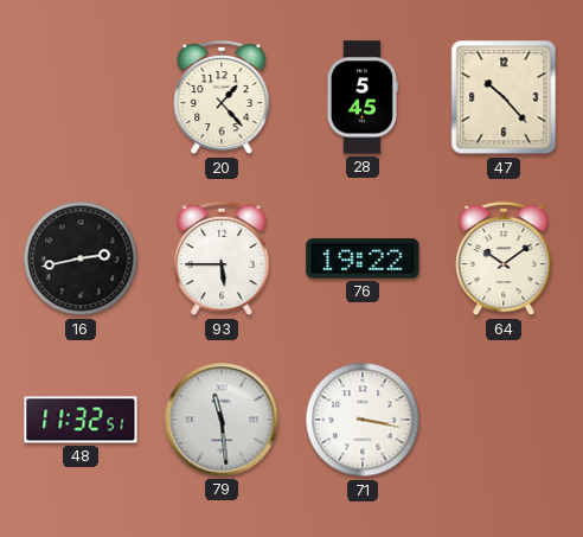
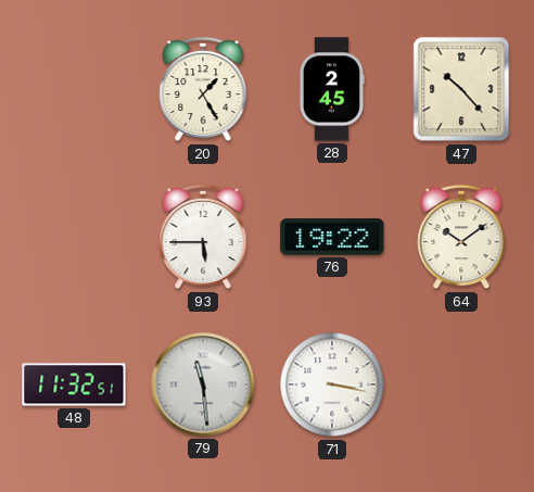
20: 1:23 -> 1:25 (203, 89)
28: 5:45 -> 2:45 (331, 89)
16: 2:43 -> none (81, 258)
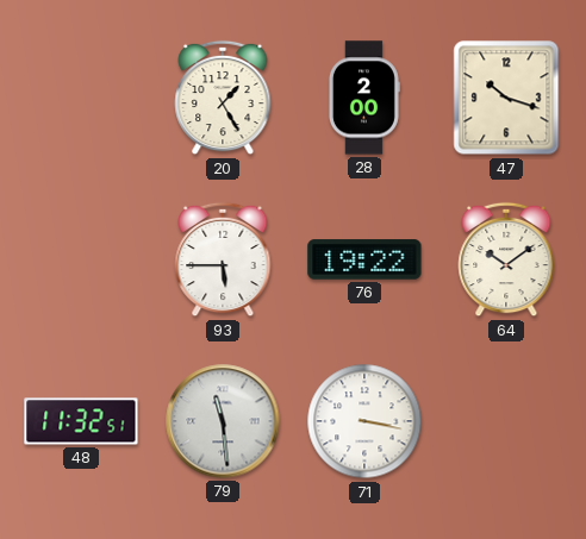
28: 2:45 -> 2:00 (363, 98)
47: 10:23 -> 10:18 (506, 98)
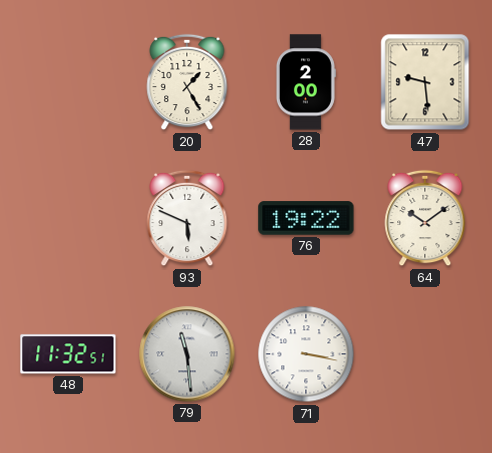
47: 10:18 -> 9:29 (425, 82)
93: 5:45 -> 5:49 (187, 218)
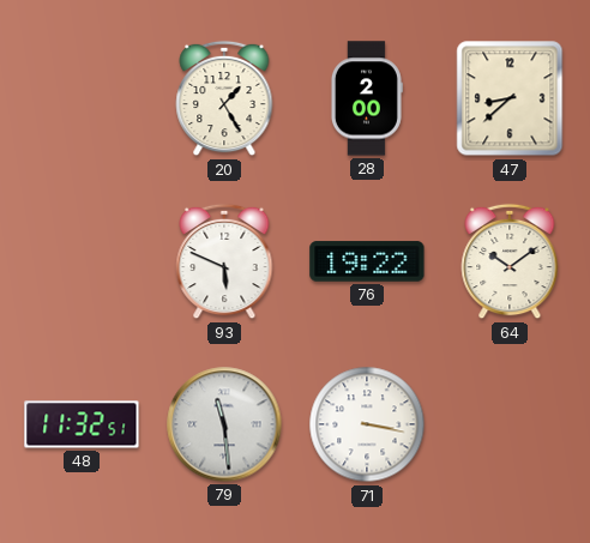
47: 9:29 -> 8:38 (510, 98)
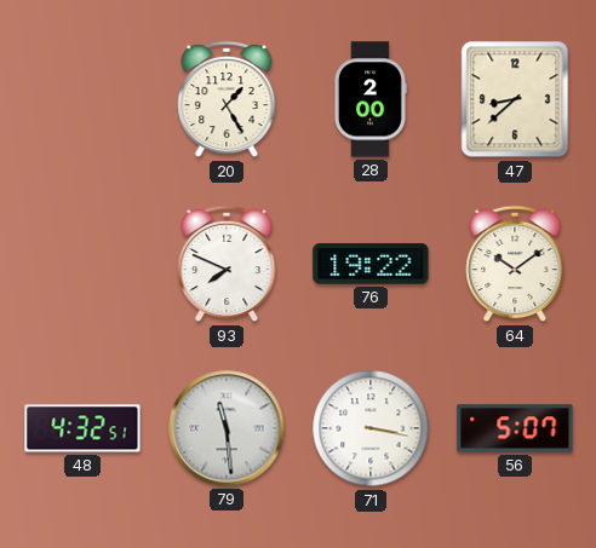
93: 5:49 -> 7:49 (227, 264)
48: 11:32 -> 4:32 (82, 428)
56: none -> 5:07 (515, 428)
